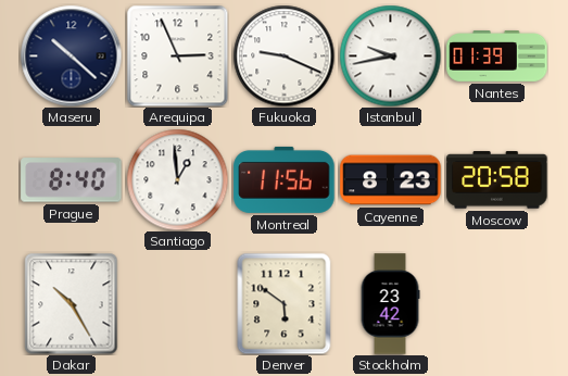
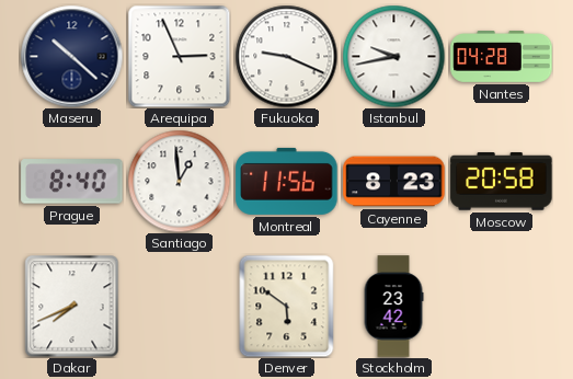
Nantes: 01:39 -> 04:28 (502, 57)
Dakar: 10:25 -> 7:41 (72, 306)
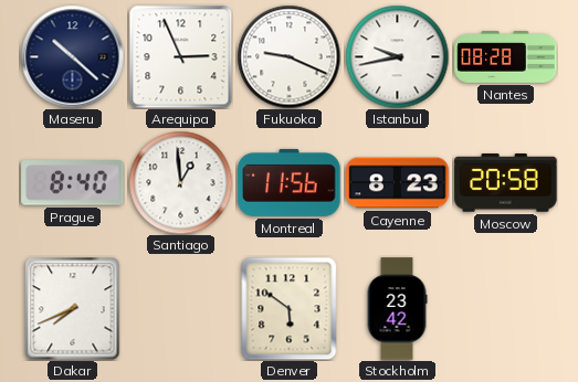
Nantes: 04:28 -> 08:28 (506, 57)
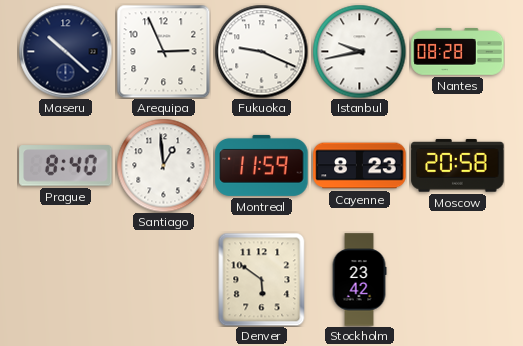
Montreal: 11:56 -> 11:59 (262, 165)
Dakar: 7:41 -> none (73, 308)
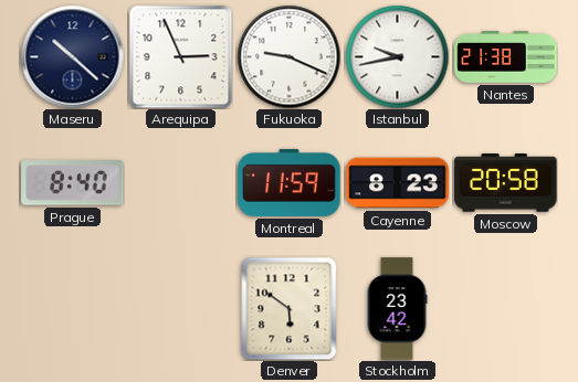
Nantes: 08:28 -> 21:38 (506, 57)
Santiago: 12:59 -> none (163, 165)
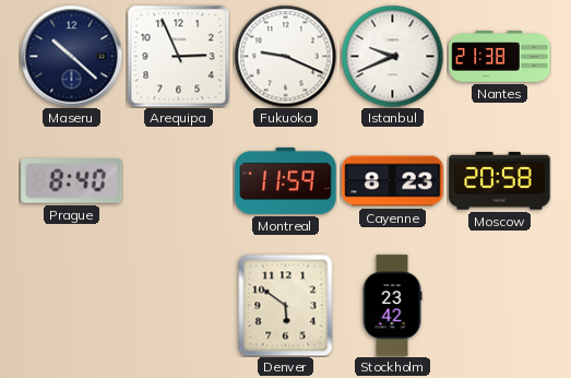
Istanbul: 9:43 -> 9:41 (392, 56)
